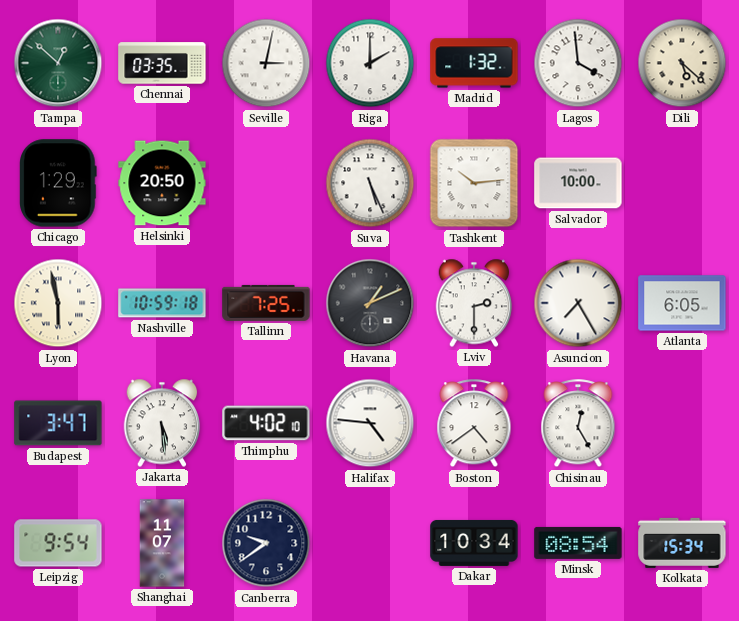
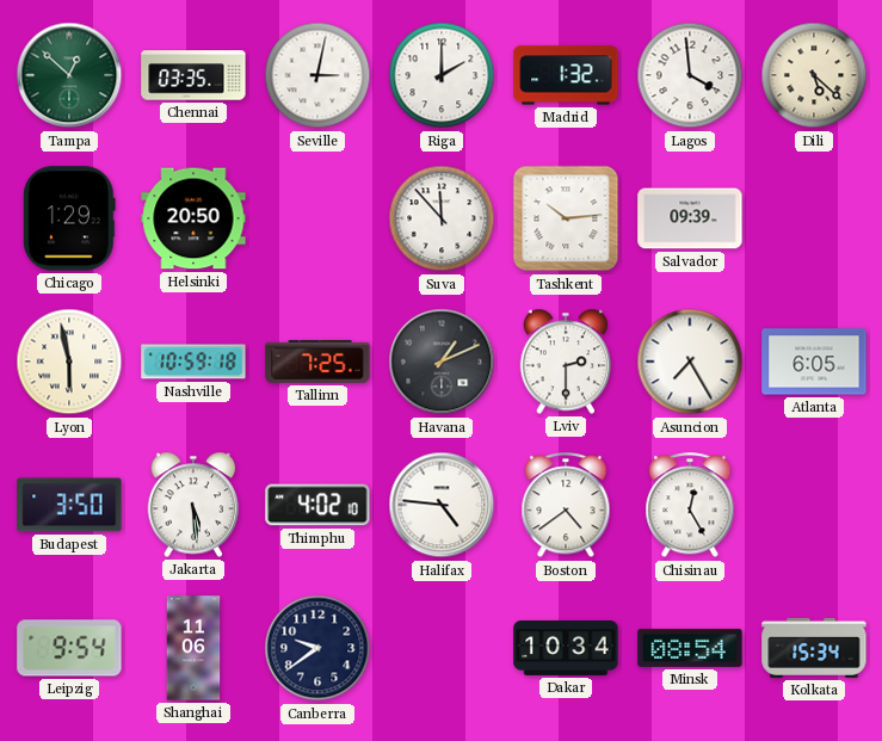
Suva: 5:26 -> 11:53 (442, 218)
Salvador: 10:00 -> 09:39 (690, 218)
Budapest: 3:47 -> 3:50 (69, 505)
Shanghai: 11:07 -> 11:06 (193, 648)
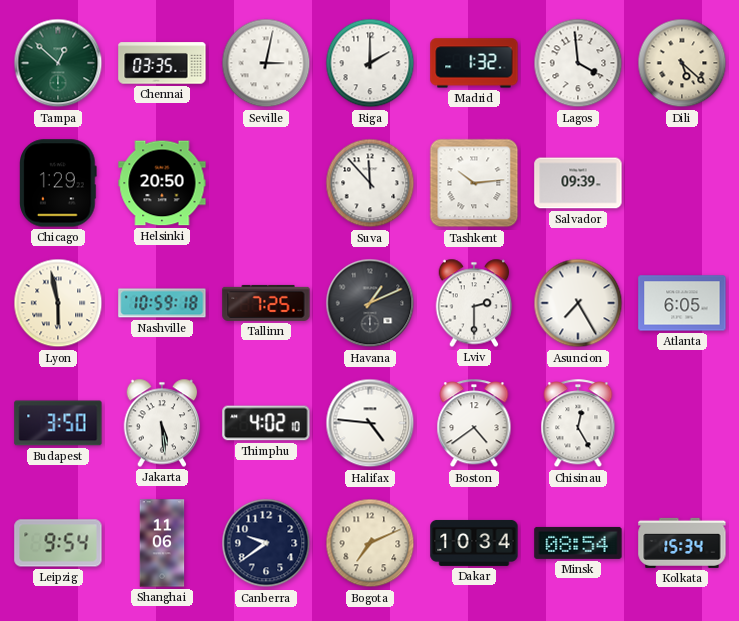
Bogota: none -> 7:11 (370, 543)
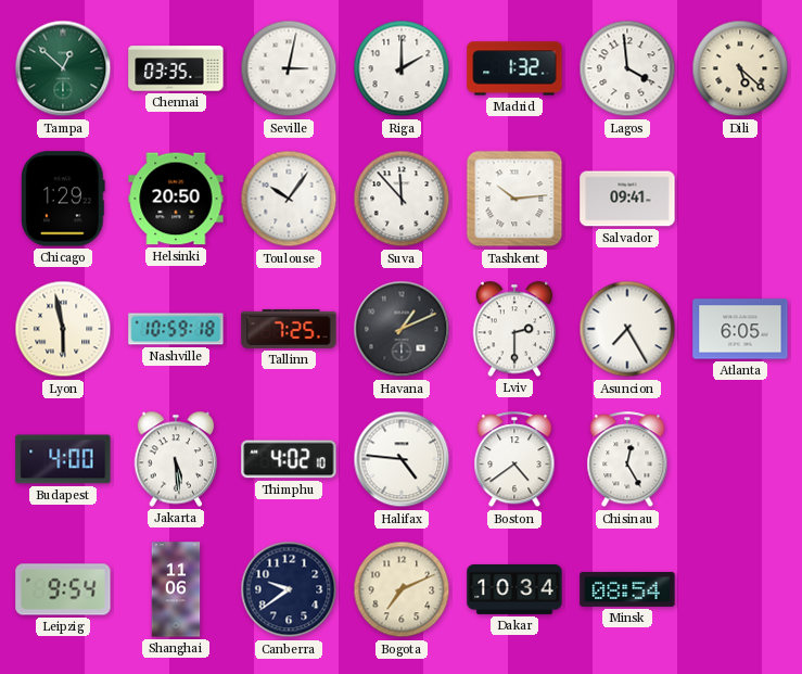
Toulouse: none -> 10:06 (289, 199)
Salvador: 09:39 -> 09:41 (627, 199)
Budapest: 3:50 -> 4:00 (63, 459)
Kolkata: 15:34 -> none (682, 543)
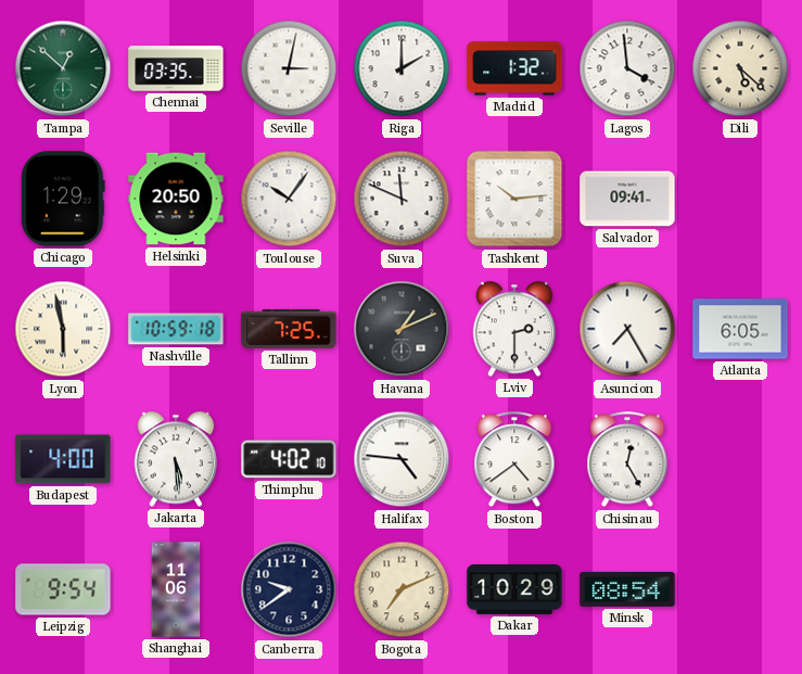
Suva: 11:53 -> 11:49 (402, 199)
Dakar: 10:34 -> 10:29 (514, 589)
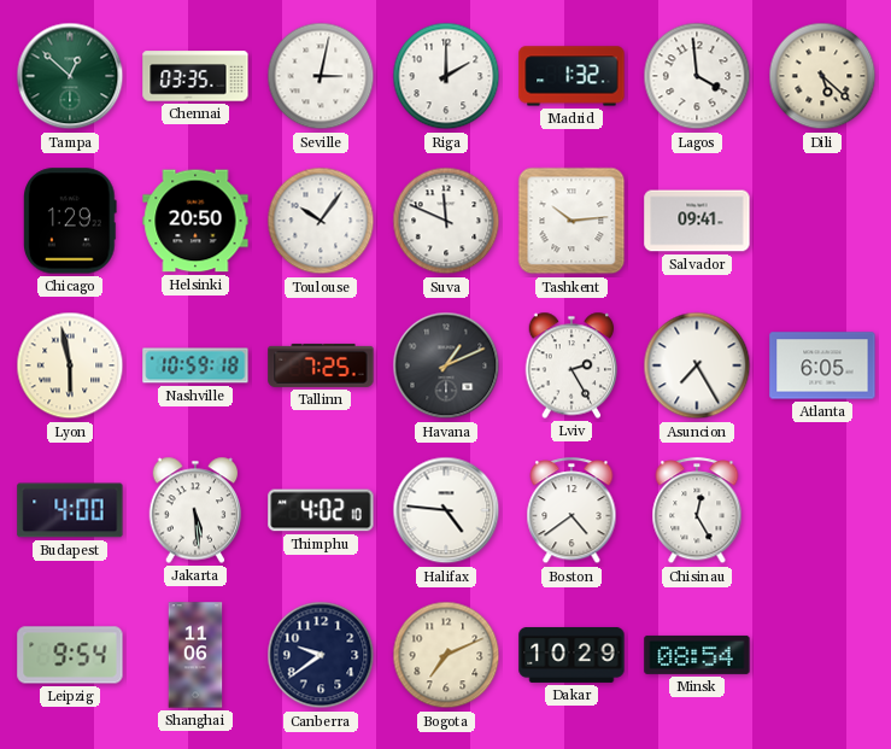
Lviv: 2:30 -> 2:25 (571, 365)
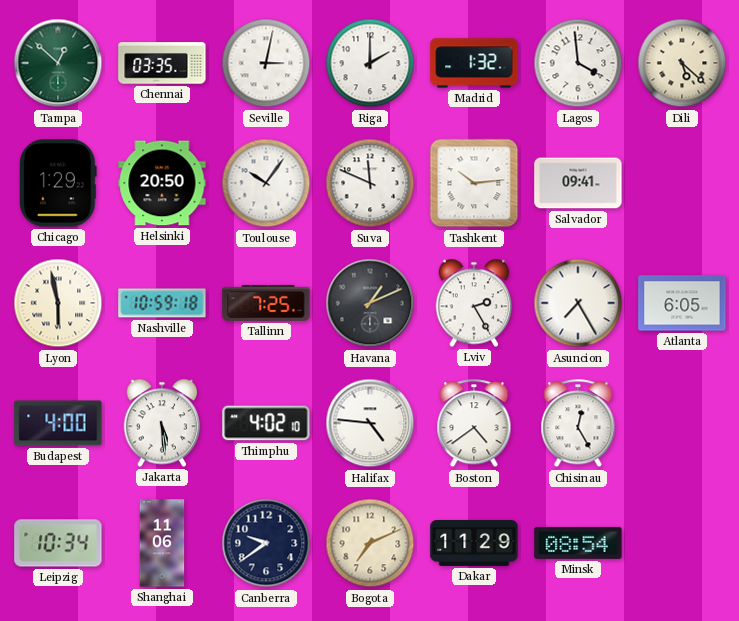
Leipzig: 9:54 -> 10:34 (58, 543)
Dakar: 10:29 -> 11:29 (474, 543)
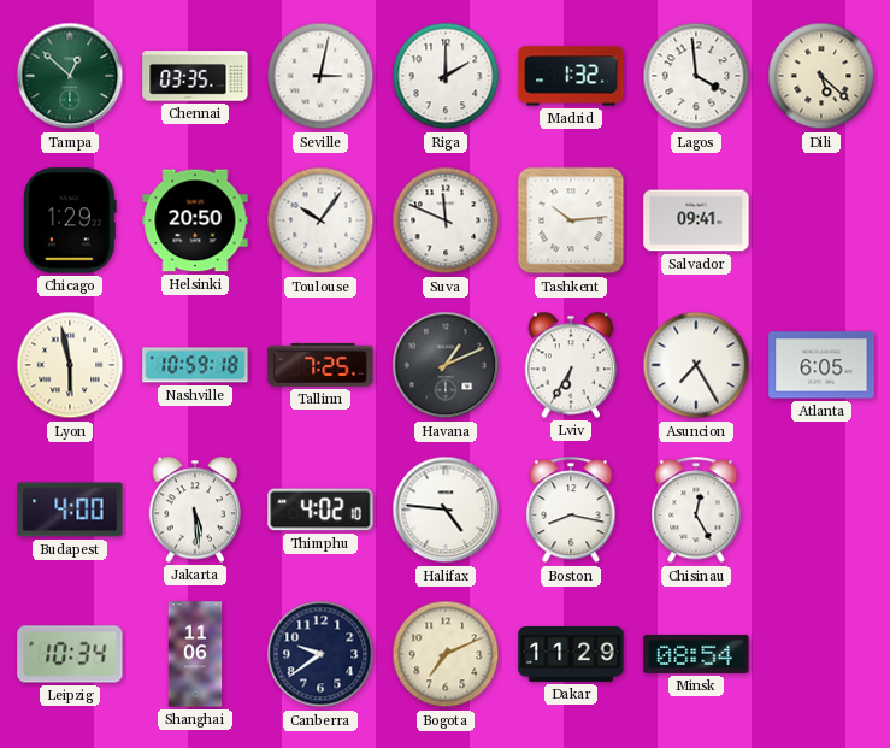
Lviv: 2:25 -> 6:35 (571, 365)
Boston: 4:39 -> 8:17 (571, 511)
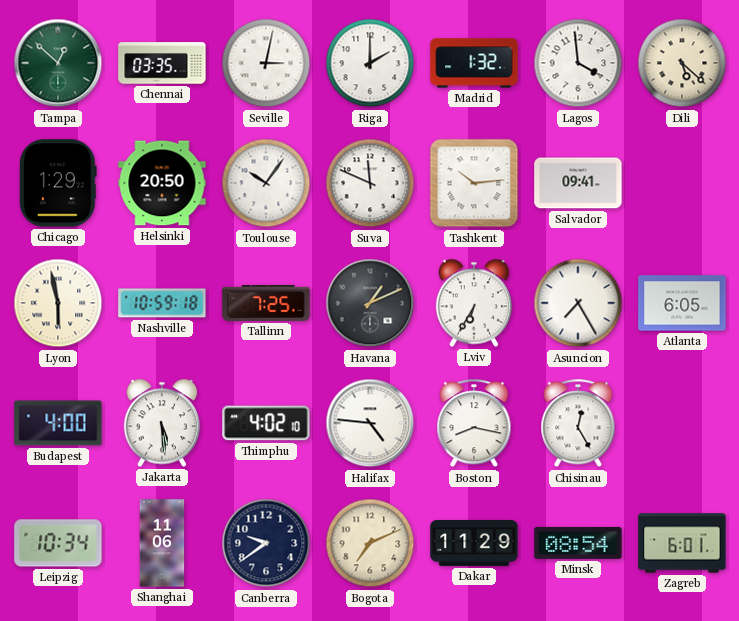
Zagreb: none -> 6:01 (682, 543)
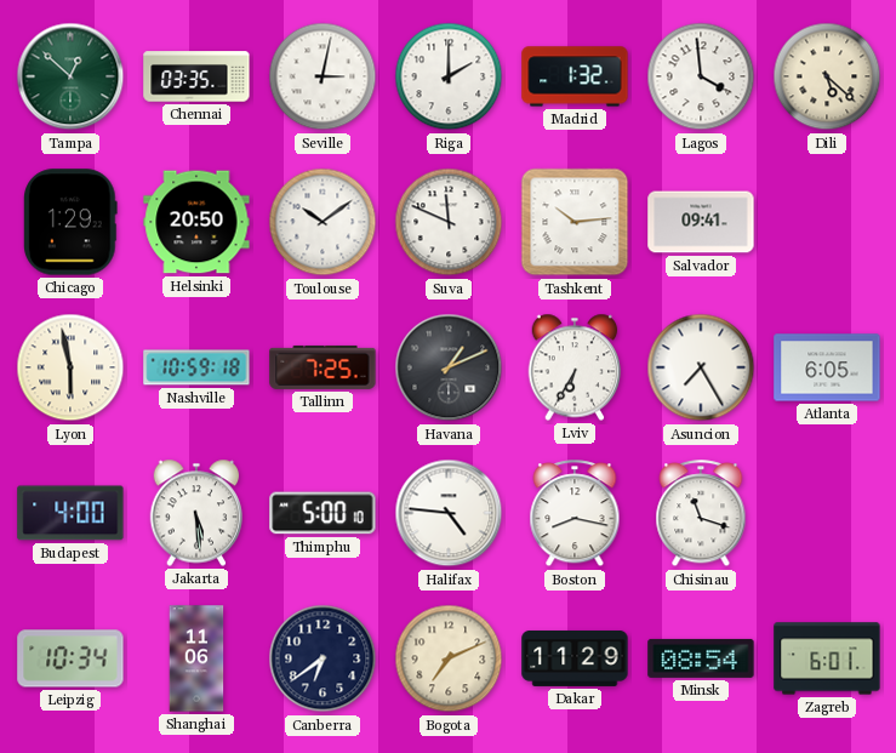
Toulouse: 10:06 -> 10:09 (323, 222)
Thimphu: 4:02 -> 5:00 (323, 513)
Chisinau: 12:25 -> 11:18 (701, 514)
Canberra: 9:39 -> 6:39 (323, 658)
